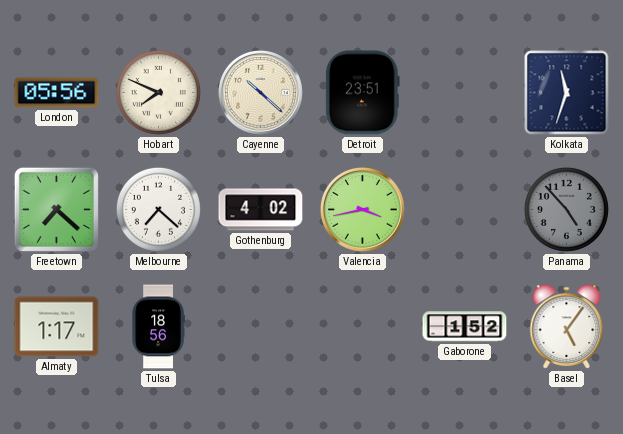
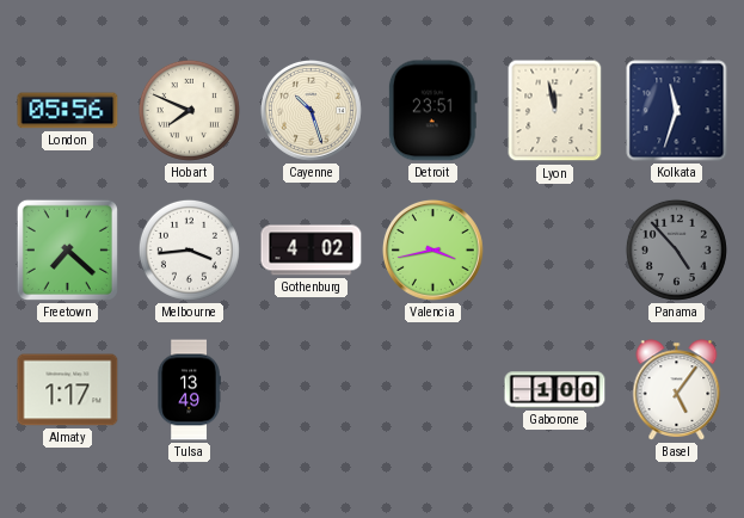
Cayenne: 10:22 -> 10:27 (310, 110)
Lyon: none -> 11:58 (555, 111)
Melbourne: 7:22 -> 3:44 (189, 249)
Tulsa: 18:56 -> 13:49 (189, 390)
Gaborone: 1:52 -> 1:00 (555, 390)
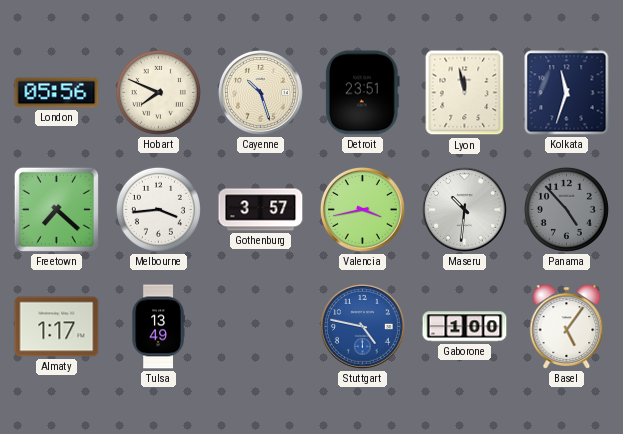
Gothenburg: 4:02 -> 3:57 (261, 210)
Maseru: none -> 10:31 (464, 209)
Stuttgart: none -> 4:47 (362, 326)
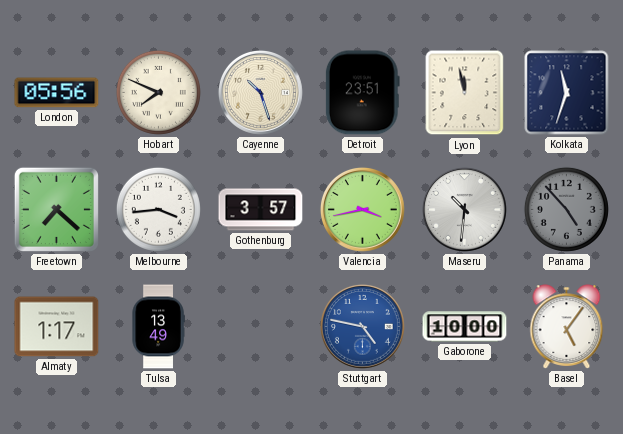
Gaborone: 1:00 -> 10:00 (465, 327)
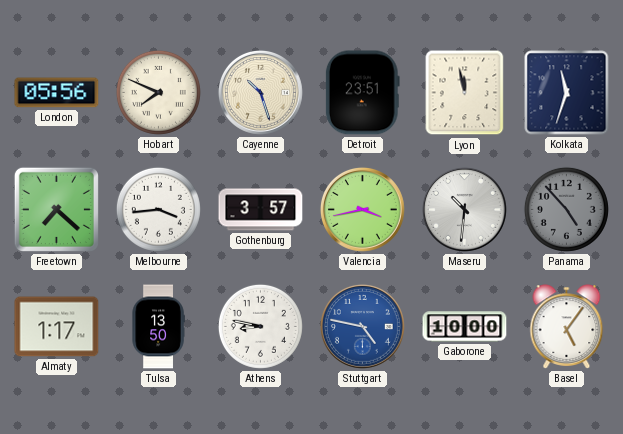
Tulsa: 13:49 -> 13:50 (158, 327)
Athens: none -> 8:47 (260, 326)
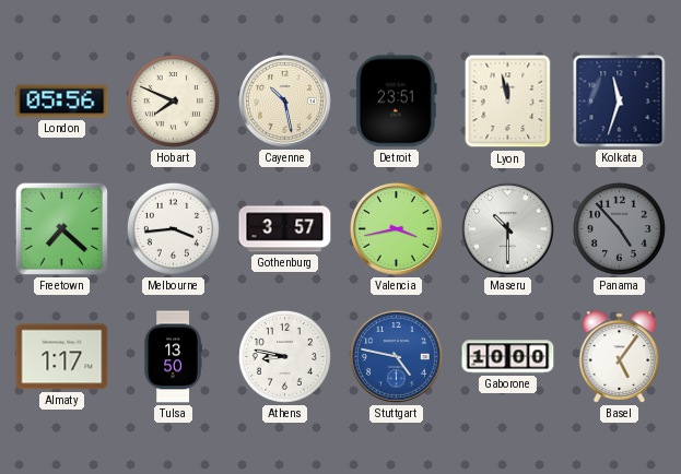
Cayenne: 10:27 -> 10:28 (284, 100)
Maseru: 10:31 -> 10:30 (507, 228)
